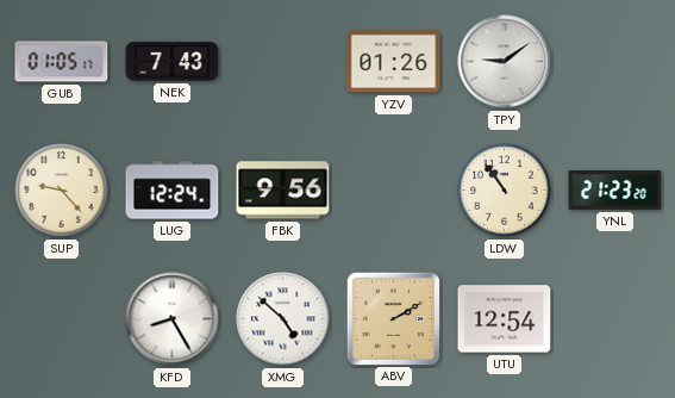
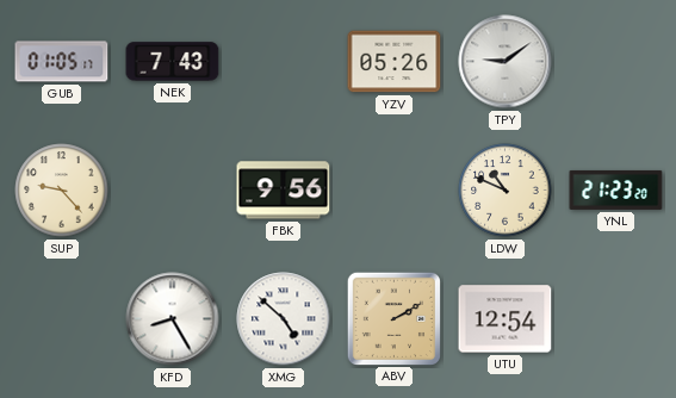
YZV: 01:26 -> 05:26 (395, 62)
LUG: 12:24 -> none (173, 191)
LDW: 10:54 -> 10:49 (506, 191)
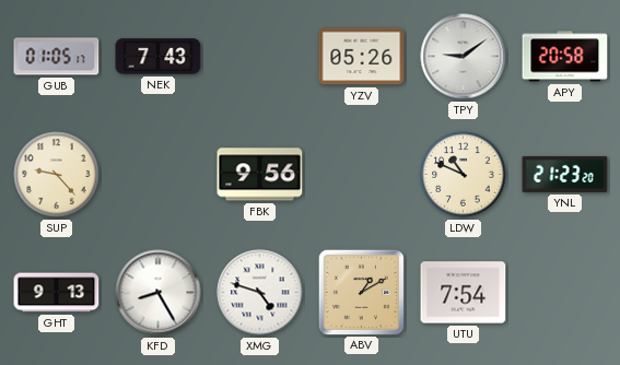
APY: none -> 20:58 (565, 57)
GHT: none -> 9:13 (57, 293)
XMG: 4:52 -> 4:48 (260, 293)
ABV: 2:10 -> 1:10 (361, 292)
UTU: 12:54 -> 7:54 (464, 293)
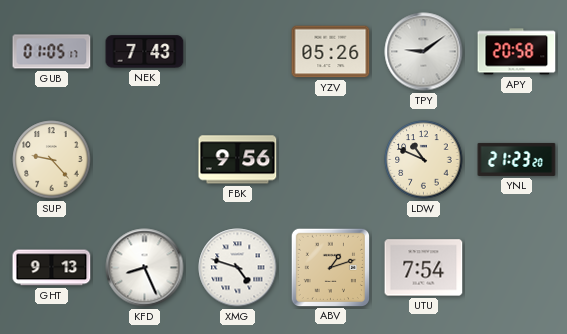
KFD: 8:25 -> 8:26 (145, 268)
ABV: 1:10 -> 1:12 (330, 267)
